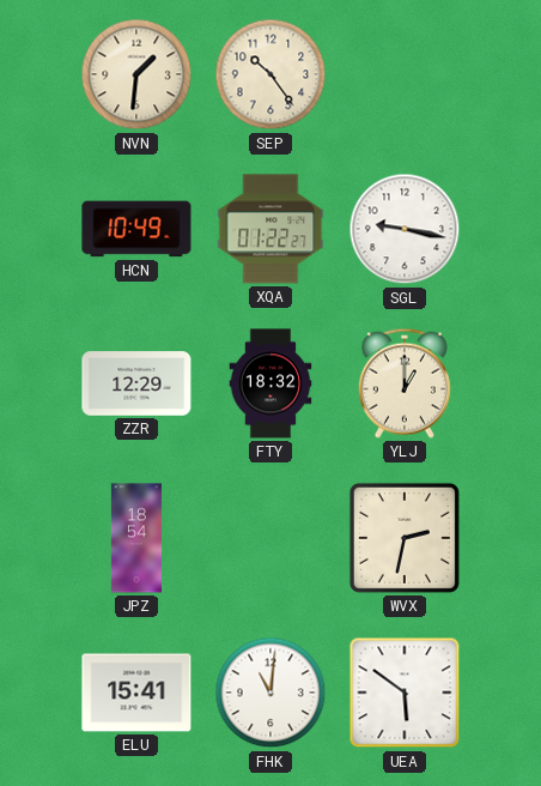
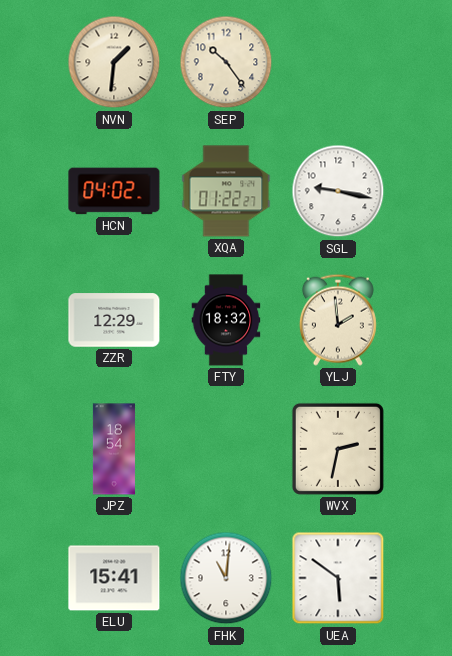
HCN: 10:49 -> 04:02 (114, 191)
YLJ: 1:00 -> 1:59 (338, 320)
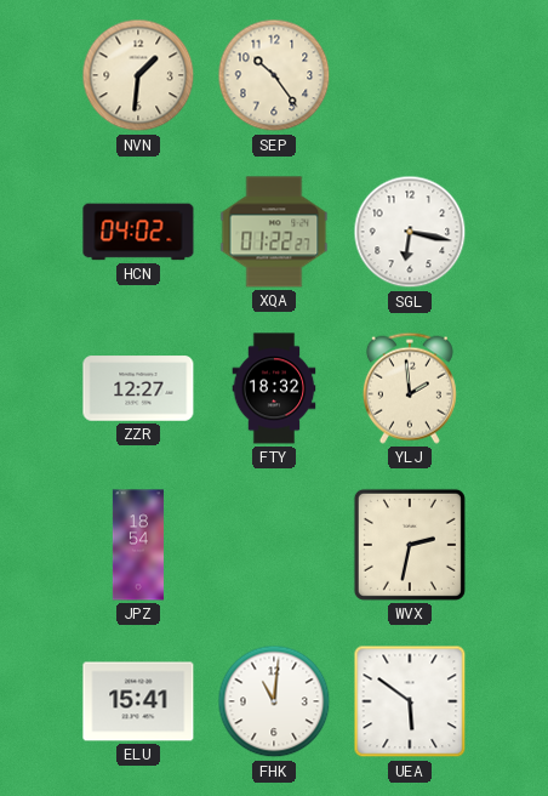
SGL: 9:17 -> 6:17 (410, 232)
ZZR: 12:29 -> 12:27 (138, 388)
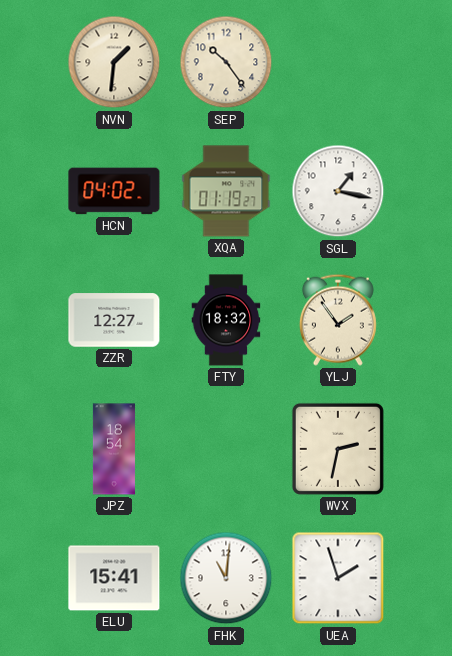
XQA: 01:22 -> 01:19 (226, 191)
SGL: 6:17 -> 1:17 (338, 191)
YLJ: 1:59 -> 1:54 (338, 320)
UEA: 5:51 -> 1:57 (338, 578)
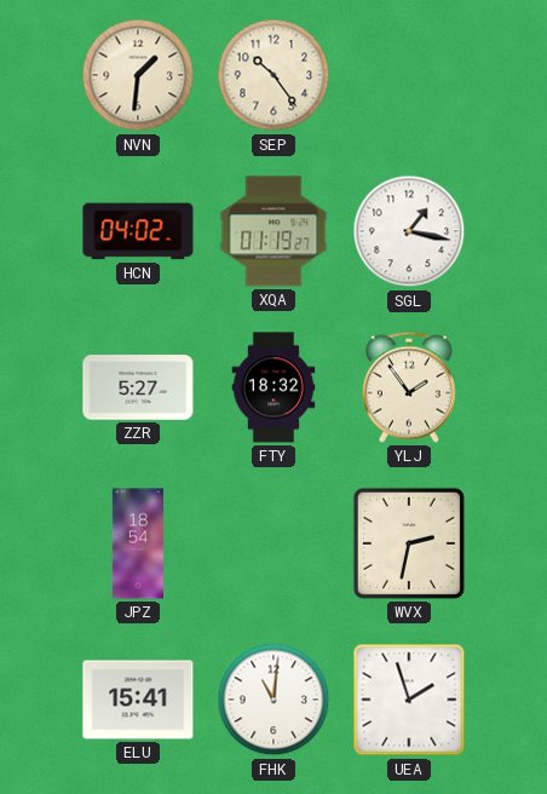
ZZR: 12:27 -> 5:27 (138, 387)
